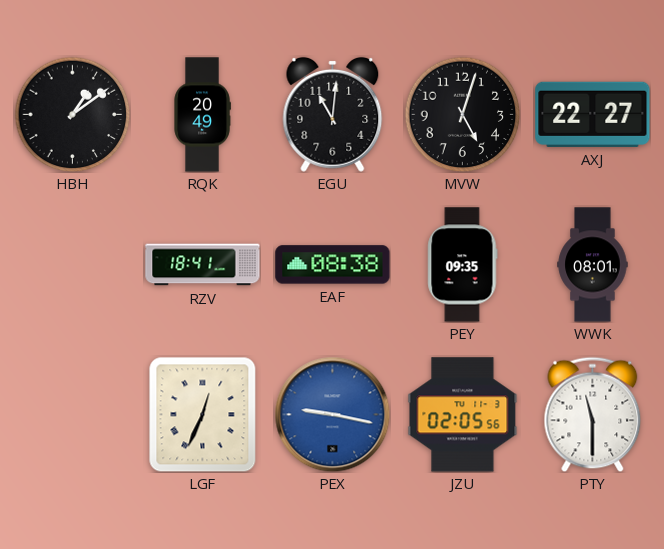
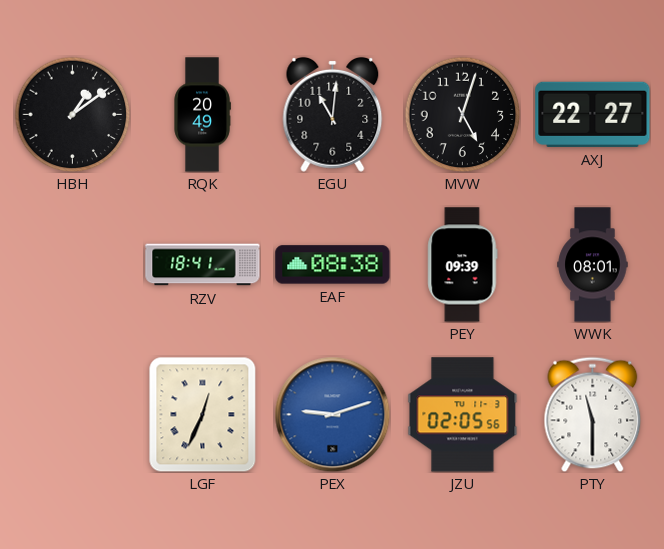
PEY: 09:35 -> 09:39 (463, 265)
PEX: 9:17 -> 9:12 (332, 414)
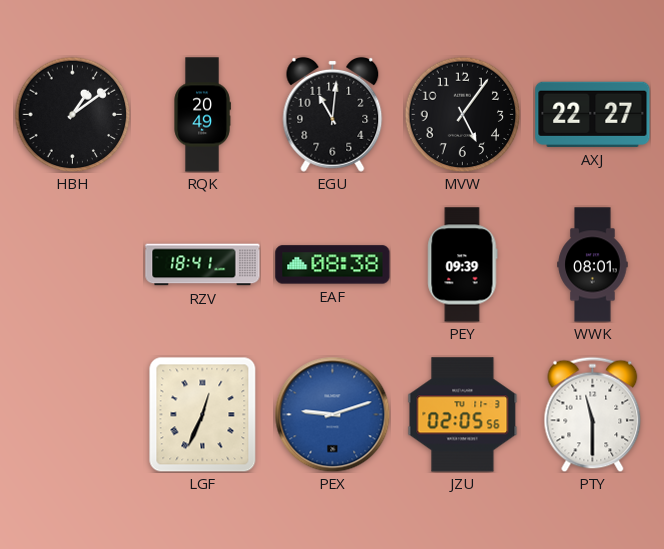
MVW: 5:03 -> 5:06 (462, 114)
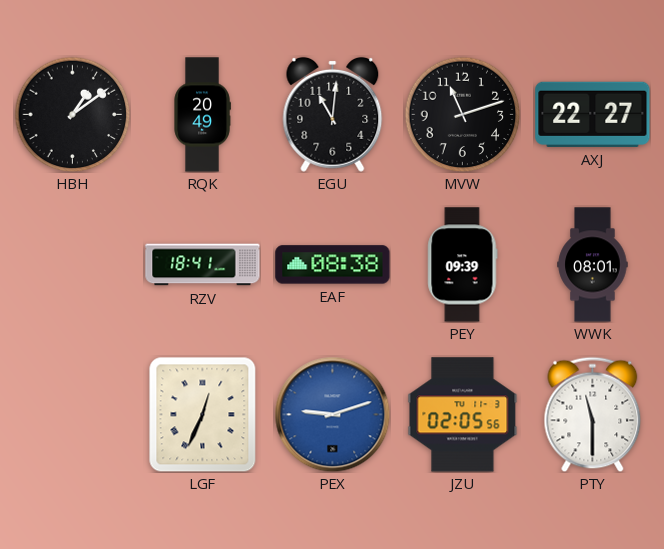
MVW: 5:06 -> 11:12 (462, 114)
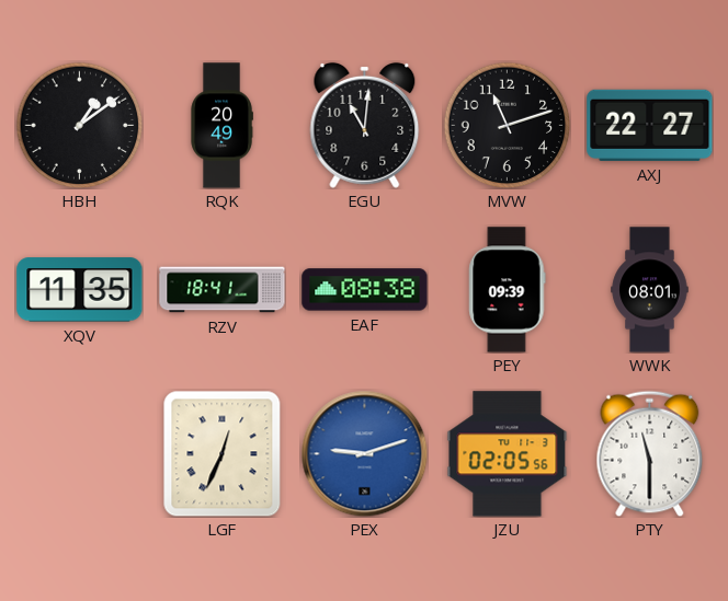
XQV: none -> 11:35 (80, 290)
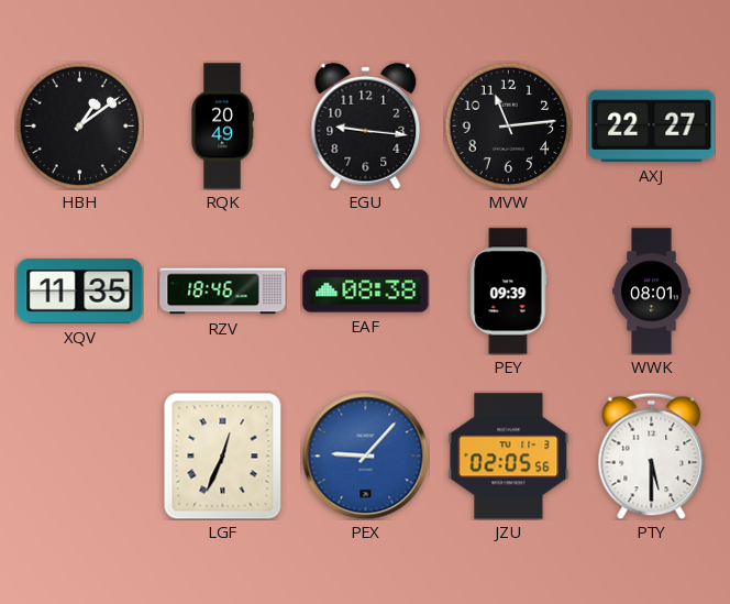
EGU: 11:01 -> 9:16 (366, 125)
MVW: 11:12 -> 11:14 (508, 125)
RZV: 18:41 -> 18:46 (223, 292)
PEX: 9:12 -> 9:07 (365, 455)
PTY: 11:30 -> 5:30 (652, 455)
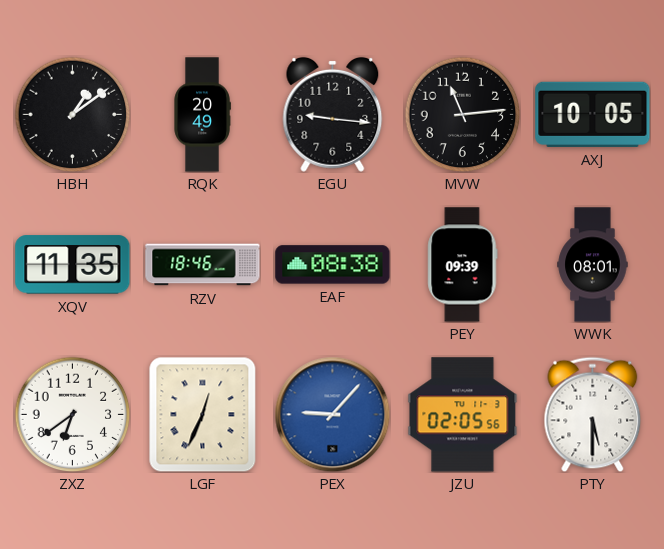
AXJ: 22:27 -> 10:05 (593, 114)
ZXZ: none -> 6:39 (72, 414)
